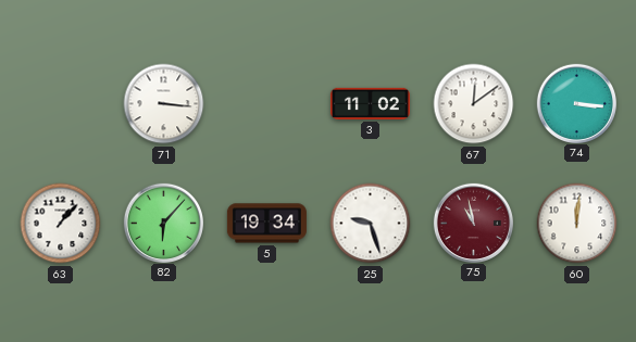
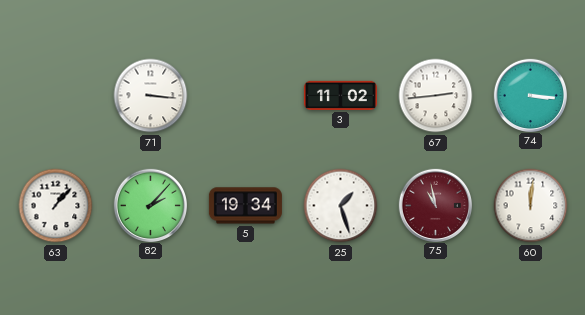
67: 12:09 -> 2:44 (436, 96)
82: 6:07 -> 2:07 (150, 205)
25: 9:27 -> 1:27 (341, 206)
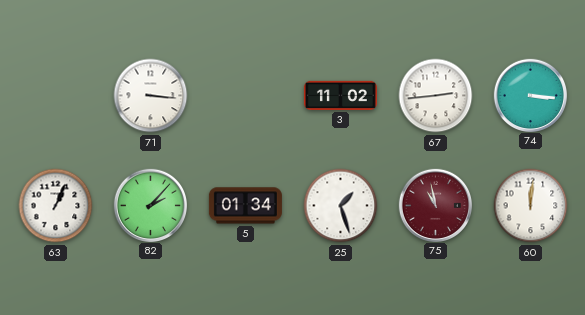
63: 1:07 -> 1:04 (56, 206)
5: 19:34 -> 01:34 (245, 206)
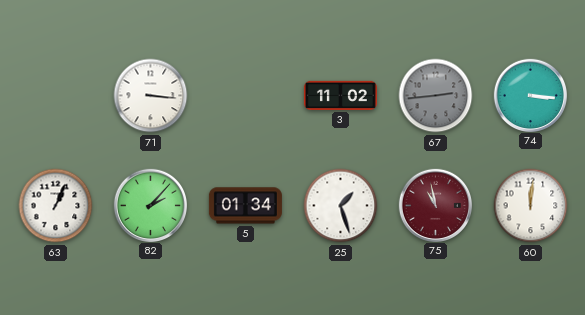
67 dial: white -> grey (436, 96)
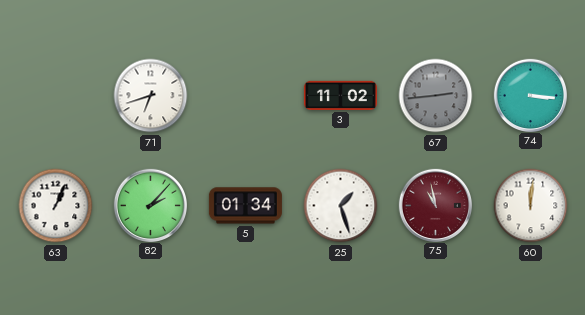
71: 3:16 -> 6:42 (151, 96)
